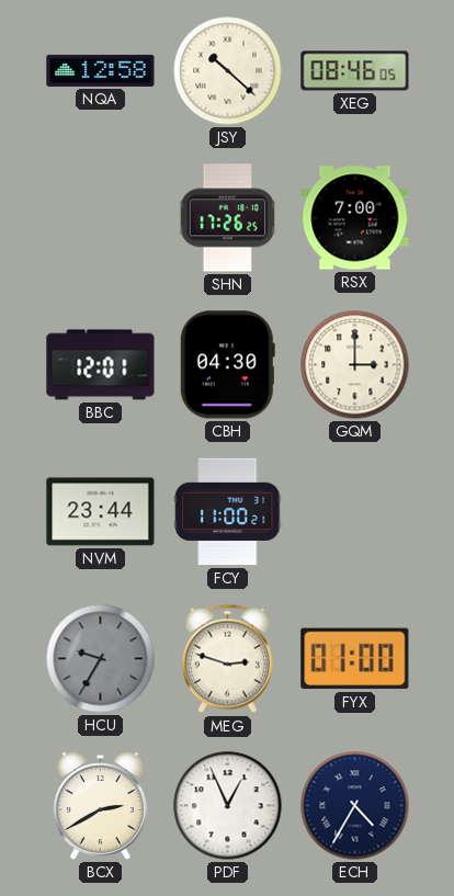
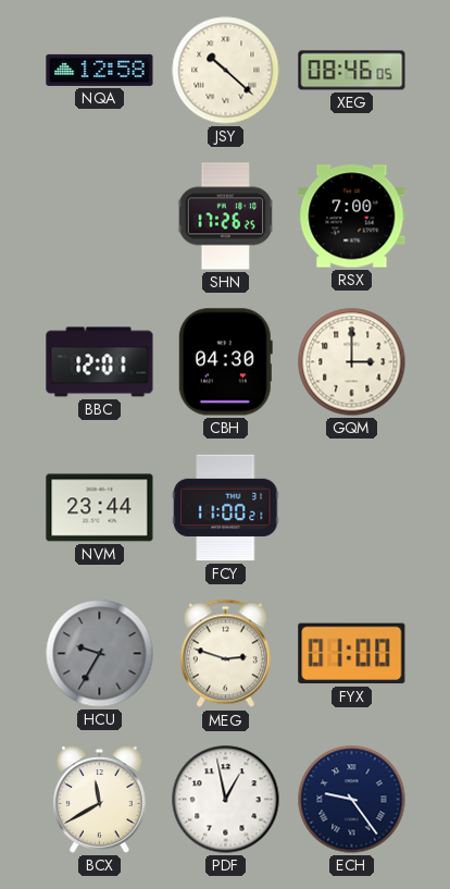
BCX: 2:40 -> 11:40 (100, 800)
PDF: 12:56 -> 12:58 (226, 800)
ECH: 4:35 -> 9:24 (352, 800)
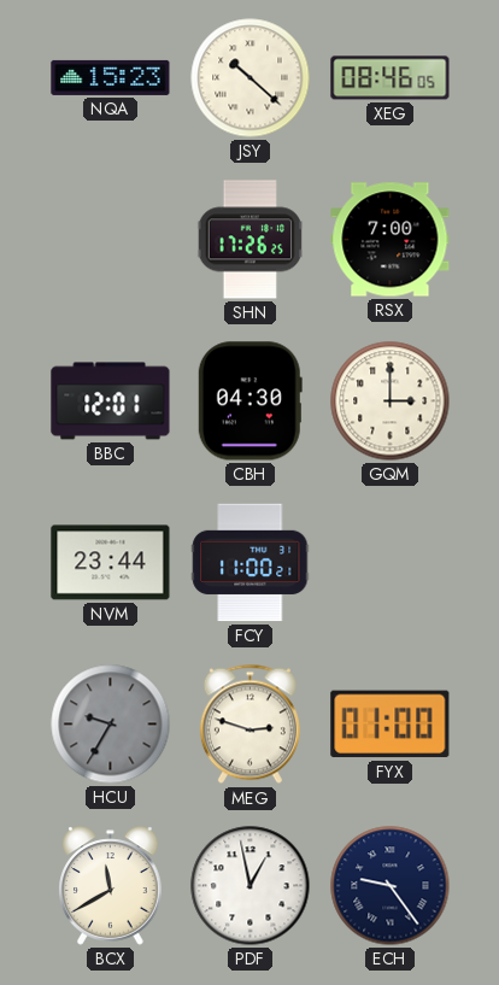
NQA: 12:58 -> 15:23 (111, 77)
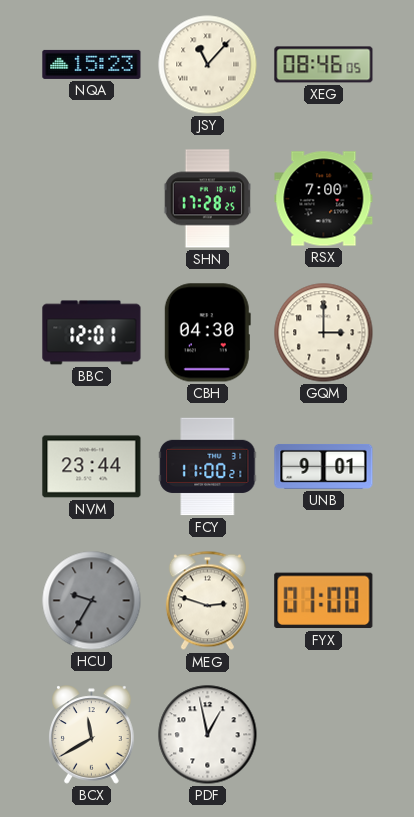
JSY: 10:22 -> 11:07 (208, 65)
SHN: 17:26 -> 17:28 (207, 199)
UNB: none -> 9:01 (324, 466)
ECH: 9:24 -> none (391, 886)
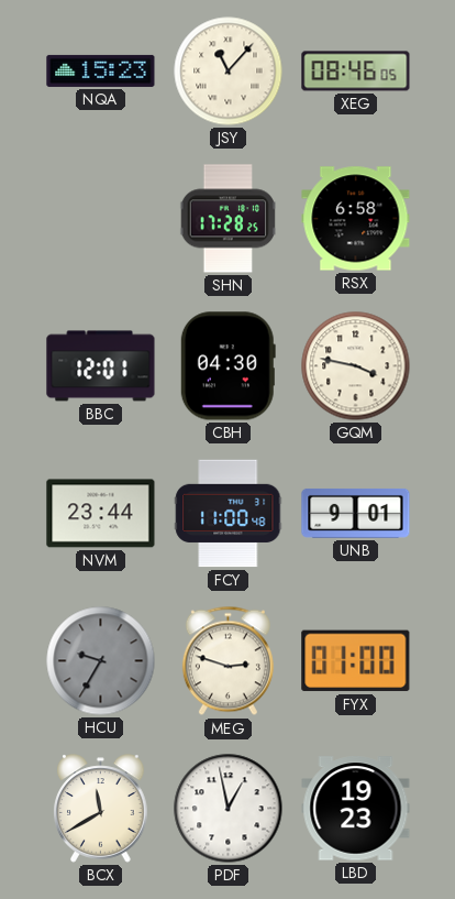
RSX: 7:00 -> 6:58 (356, 219)
GQM: 3:00 -> 3:47 (356, 366)
FCY: 11:00:21 -> 11:00:48 (229, 514)
LBD: none -> 19:23 (356, 809)
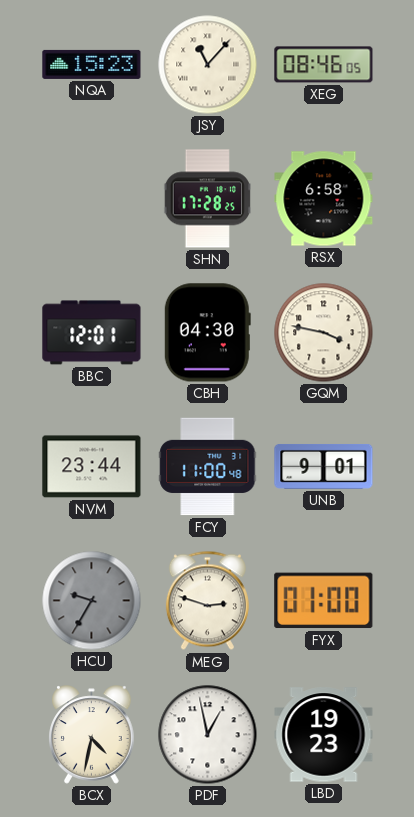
BCX: 11:40 -> 4:32 (92, 735)
